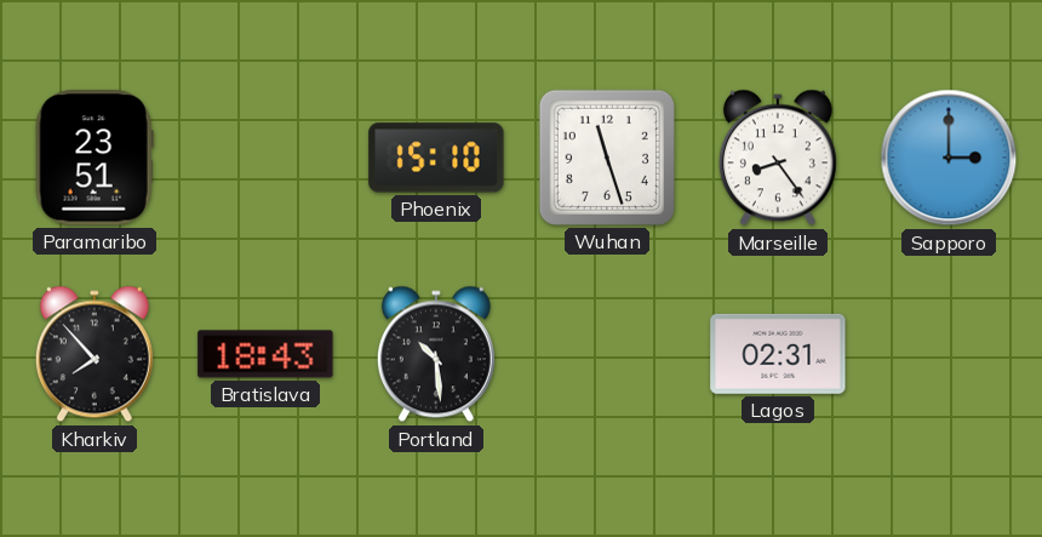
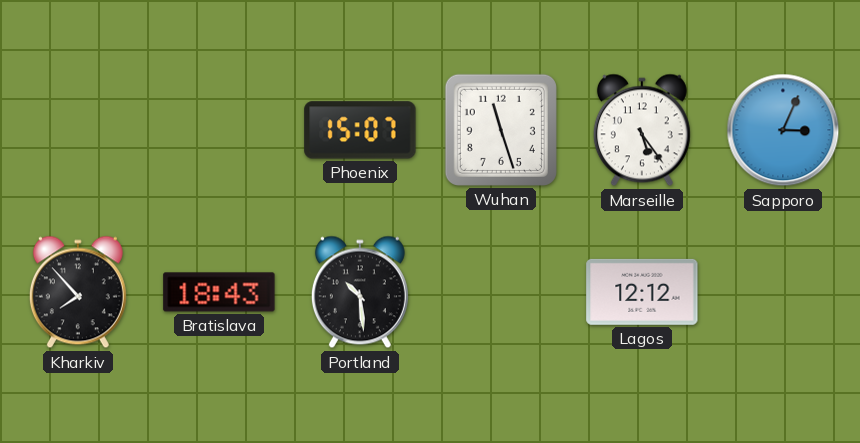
Paramaribo: 23:51 -> none (95, 158)
Phoenix: 15:10 -> 15:07 (360, 130)
Marseille: 8:24 -> 5:24 (642, 130)
Sapporo: 3:00 -> 3:04 (783, 130)
Lagos: 02:31 -> 12:12 (642, 292)
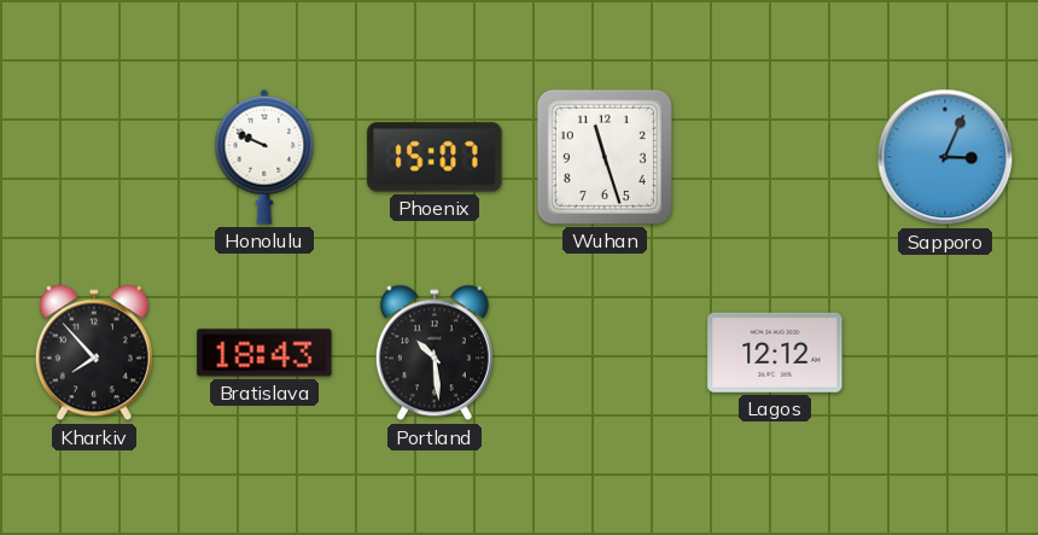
Honolulu: none -> 9:49 (264, 157)
Marseille: 5:24 -> none (642, 130)
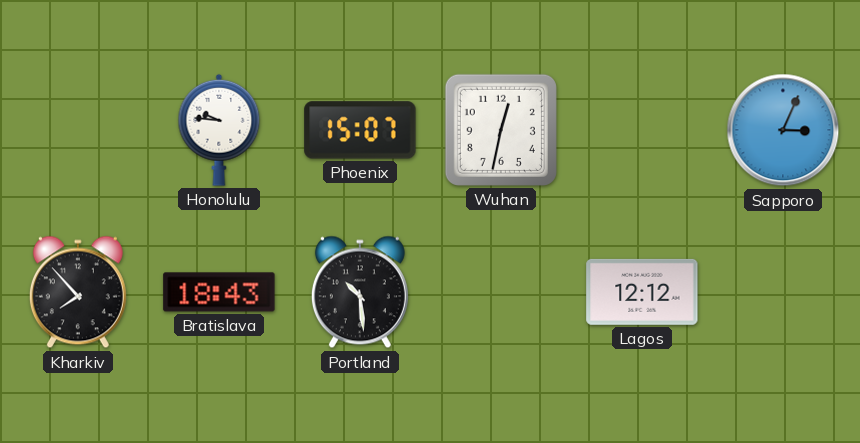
Honolulu: 9:49 -> 9:46 (219, 130)
Wuhan: 11:27 -> 12:32 (501, 130)
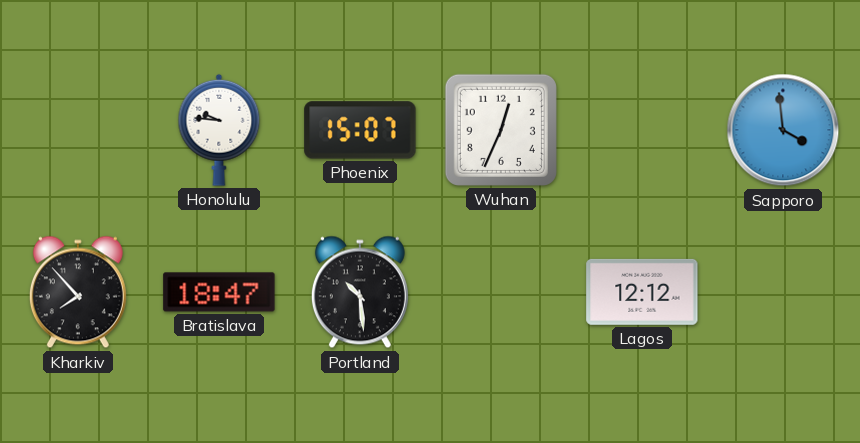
Wuhan: 12:32 -> 12:34 (501, 130)
Sapporo: 3:04 -> 3:59 (783, 130)
Bratislava: 18:43 -> 18:47 (219, 292)
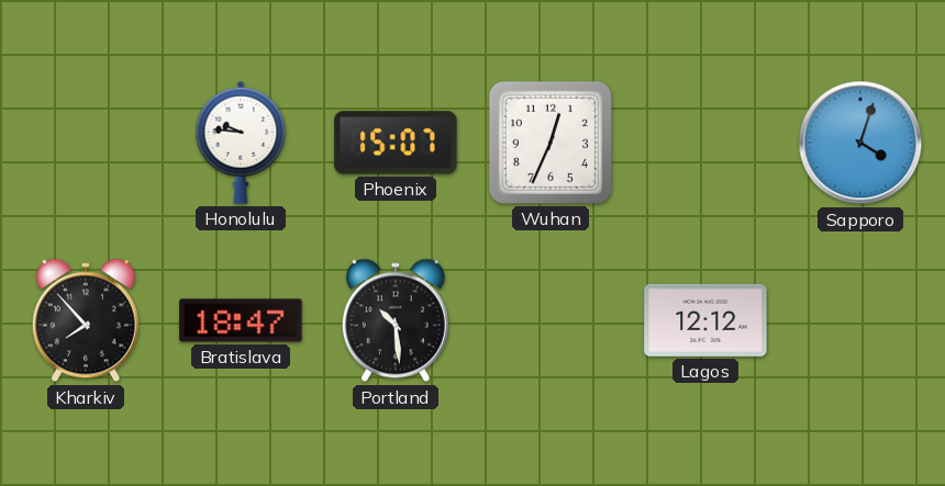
Sapporo: 3:59 -> 4:03 (860, 143)
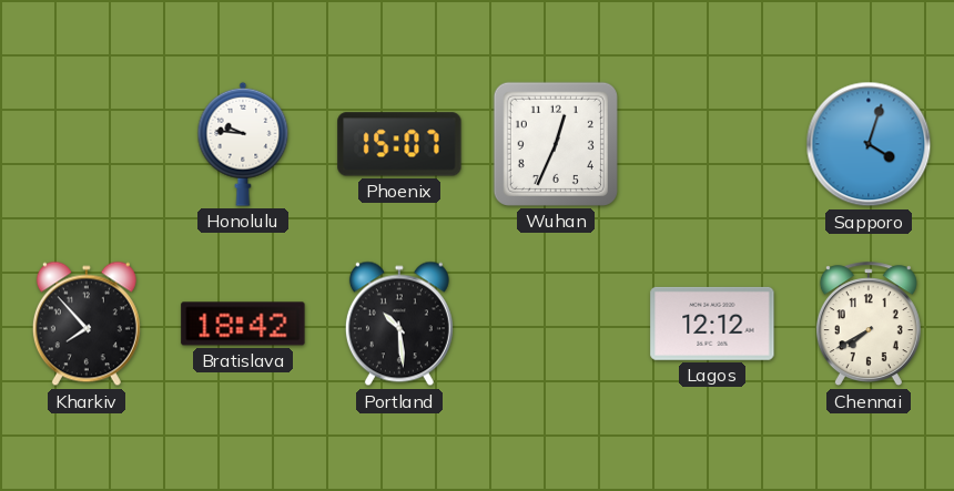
Bratislava: 18:47 -> 18:42 (243, 324)
Chennai: none -> 7:40 (869, 325)
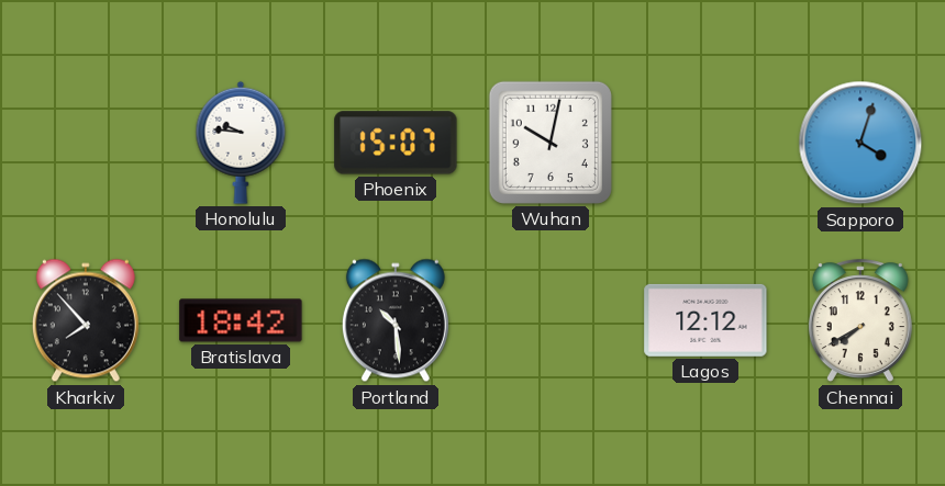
Wuhan: 12:34 -> 10:02 (551, 143)
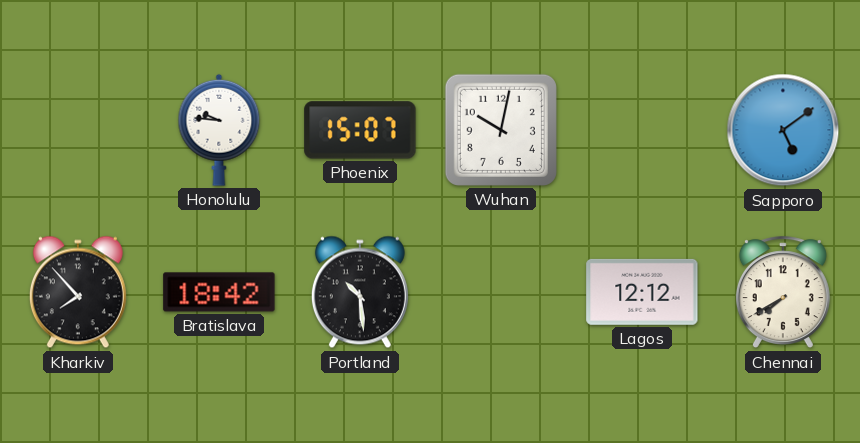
Sapporo: 4:03 -> 5:09 (783, 130)
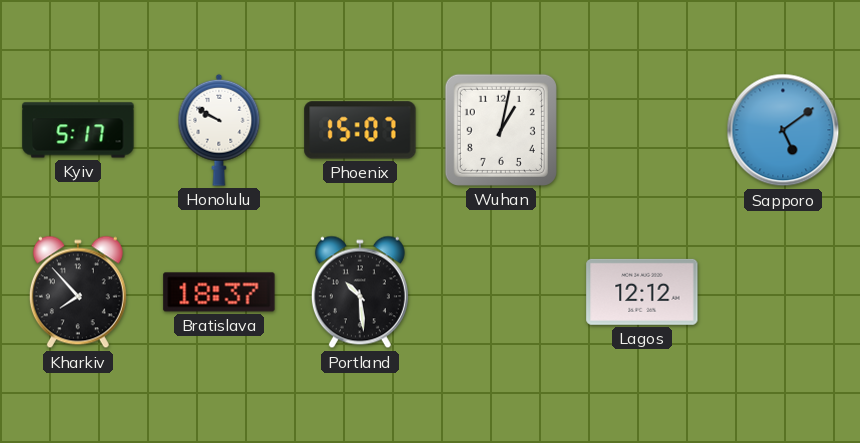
Kyiv: none -> 5:17 (78, 130)
Honolulu: 9:46 -> 9:50 (219, 130)
Wuhan: 10:02 -> 1:02 (501, 130)
Bratislava: 18:42 -> 18:37 (219, 292)
Chennai: 7:40 -> none (783, 293)
